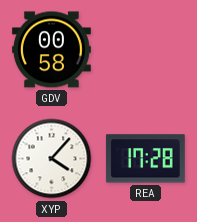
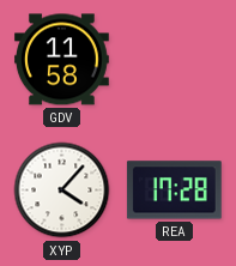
GDV: 00:58 -> 11:58 (62, 60)
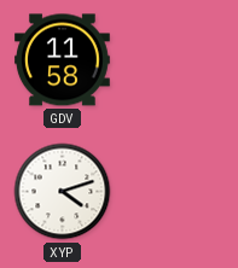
XYP: 4:07 -> 4:12 (63, 192)
REA: 17:28 -> none (174, 191)
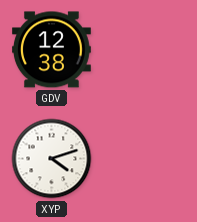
GDV: 11:58 -> 12:38 (52, 50)
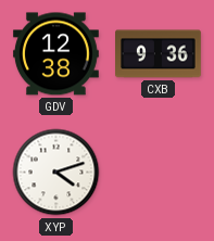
CXB: none -> 9:36 (159, 54)
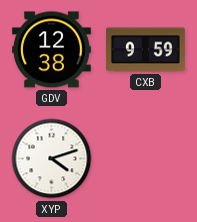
CXB: 9:36 -> 9:59 (146, 50)
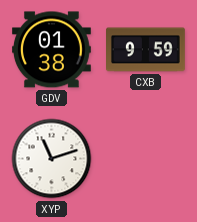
GDV: 12:38 -> 01:38 (52, 50)
XYP: 4:12 -> 11:12 (52, 159)
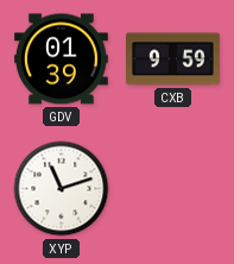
GDV: 01:38 -> 01:39 (62, 59)
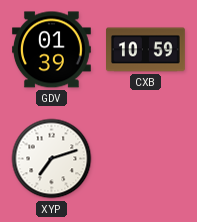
CXB: 9:59 -> 10:59 (146, 50)
XYP: 11:12 -> 7:12 (52, 159)
